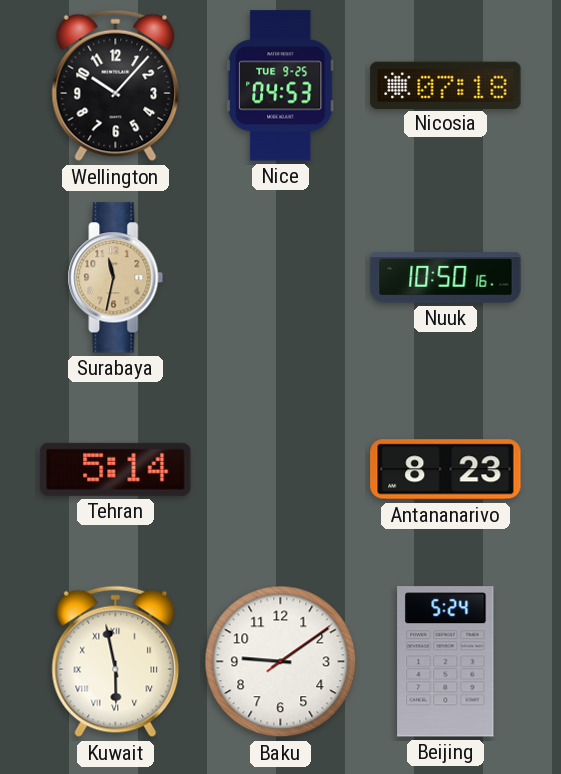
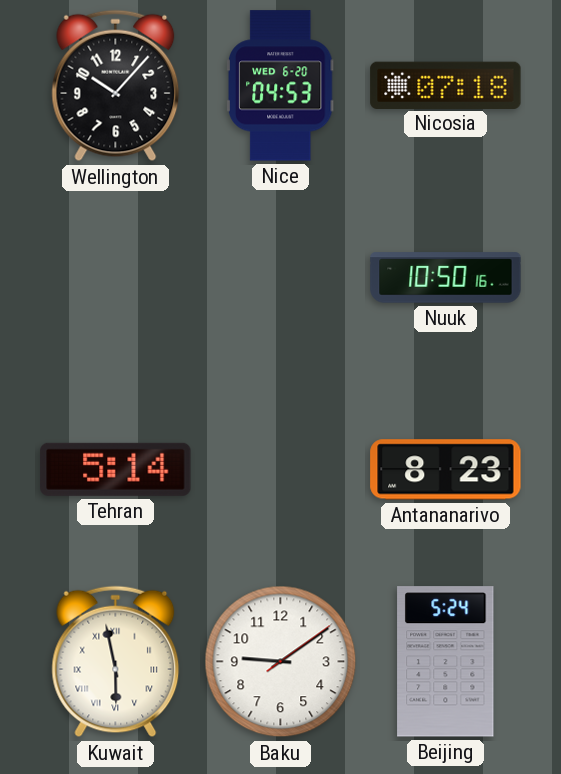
Nice date: TUE 9-25 -> WED 6-20 (280, 86)
Surabaya: 11:32 -> none (116, 278)
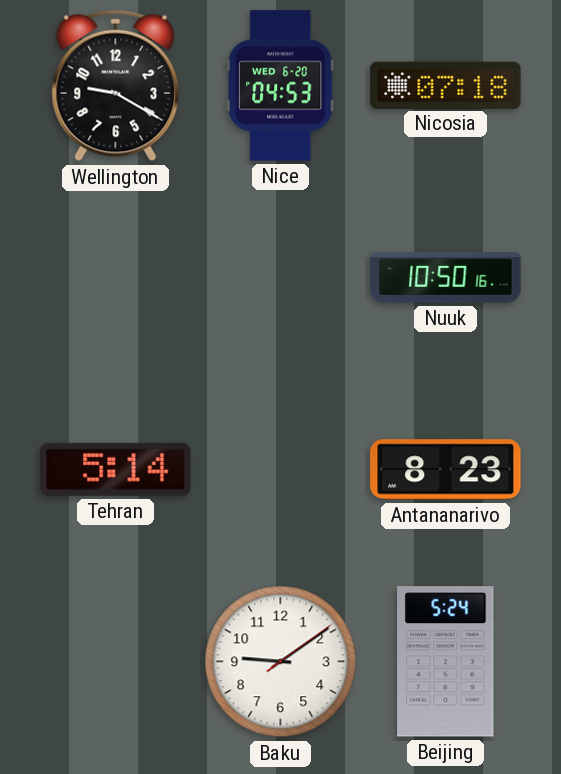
Wellington: 10:07 -> 9:20 (116, 86)
Kuwait: 5:58 -> none (116, 662)
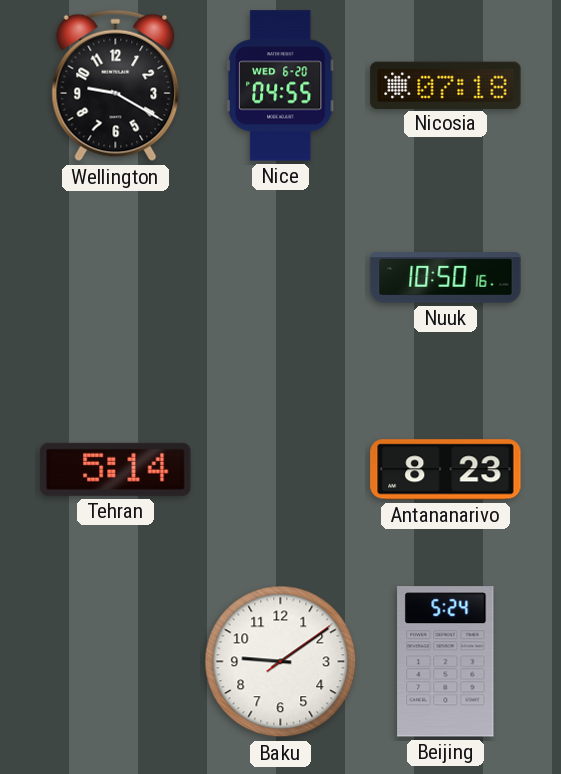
Nice: 04:53 -> 04:55 (280, 86)
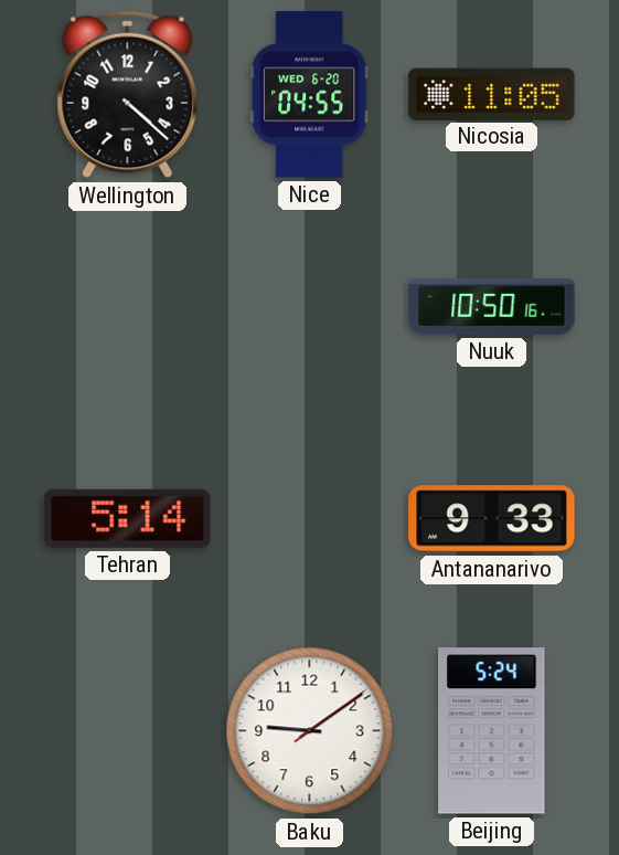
Wellington: 9:20 -> 4:22 (128, 95)
Nicosia: 07:18 -> 11:05 (492, 94)
Antananarivo: 8:23 -> 9:33 (492, 519)
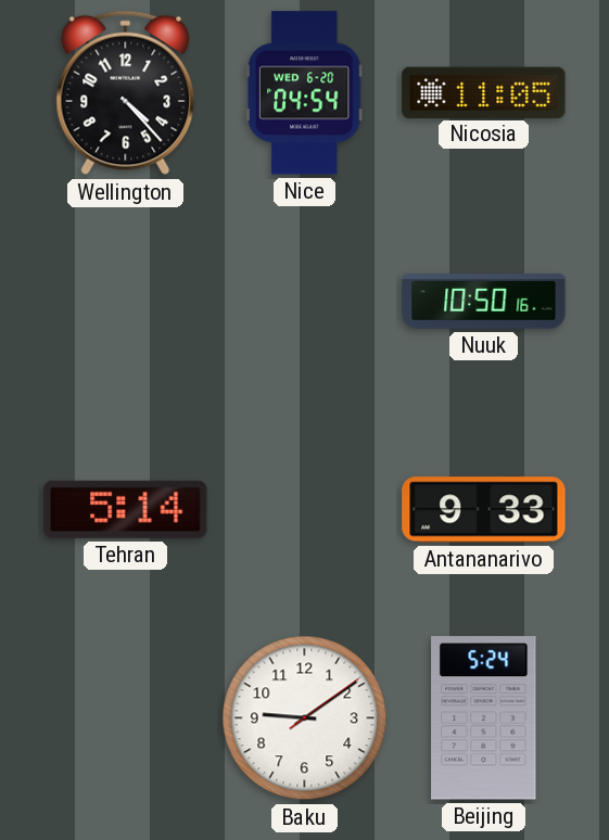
Wellington: 4:22 -> 4:23 (126, 93)
Nice: 04:55 -> 04:54 (304, 93)
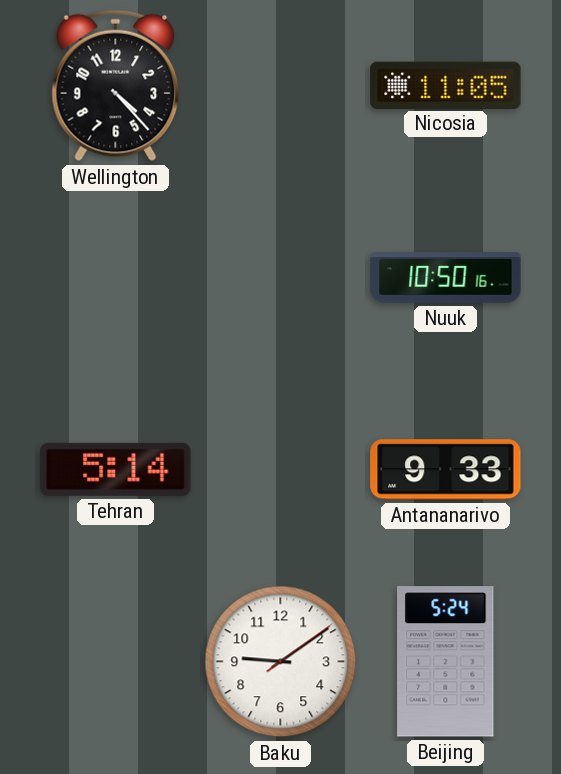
Nice: 04:54 -> none (304, 93)
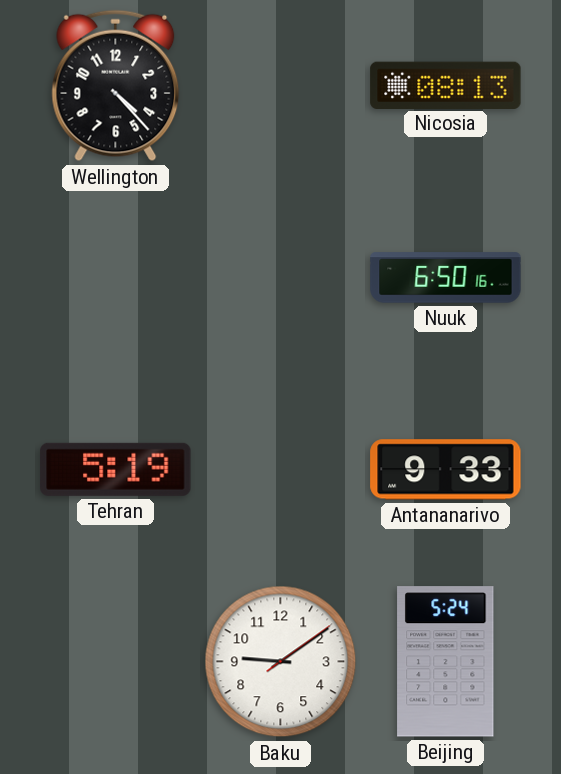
Nicosia: 11:05 -> 08:13 (446, 85)
Nuuk: 10:50 -> 6:50 (446, 278)
Tehran: 5:14 -> 5:19 (116, 469)
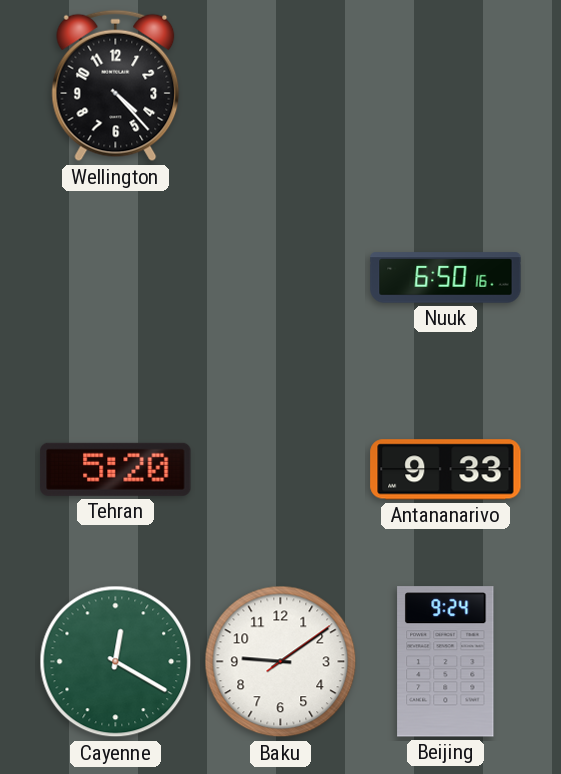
Nicosia: 08:13 -> none (446, 85)
Tehran: 5:19 -> 5:20 (116, 469)
Cayenne: none -> 12:20 (116, 662)
Beijing: 5:24 -> 9:24 (446, 662)
